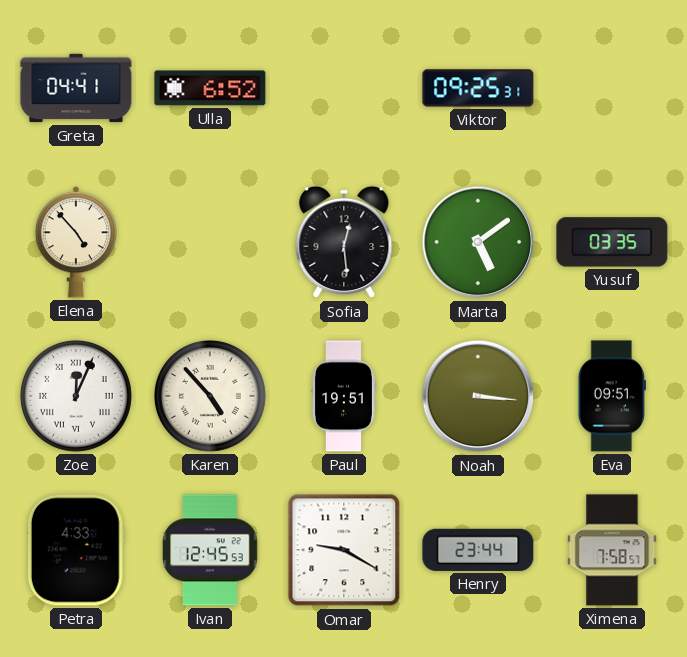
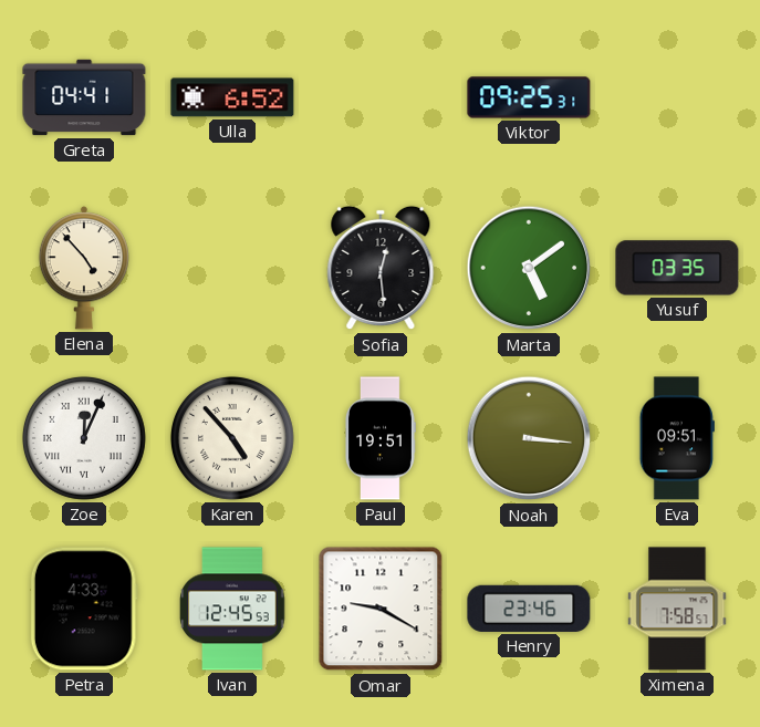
Henry: 23:44 -> 23:46 (529, 609)
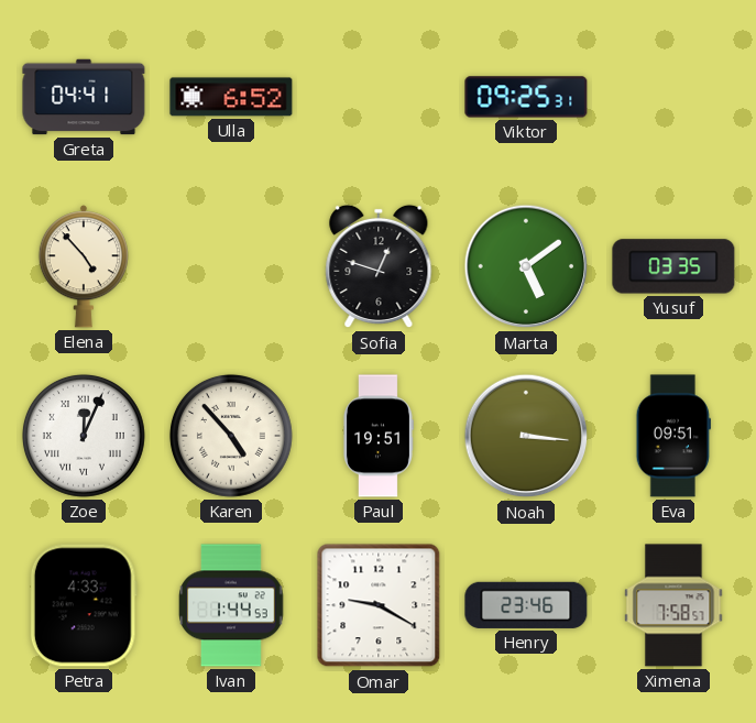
Sofia: 12:29 -> 12:48 (379, 266)
Ivan: 12:45 -> 1:44 (231, 605)
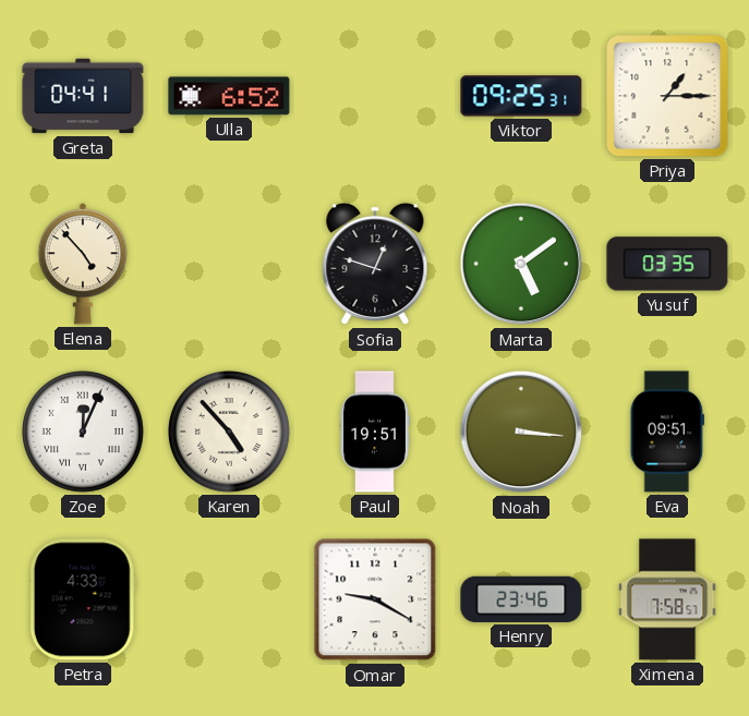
Priya: none -> 1:15 (667, 96)
Ivan: 1:44 -> none (231, 605)
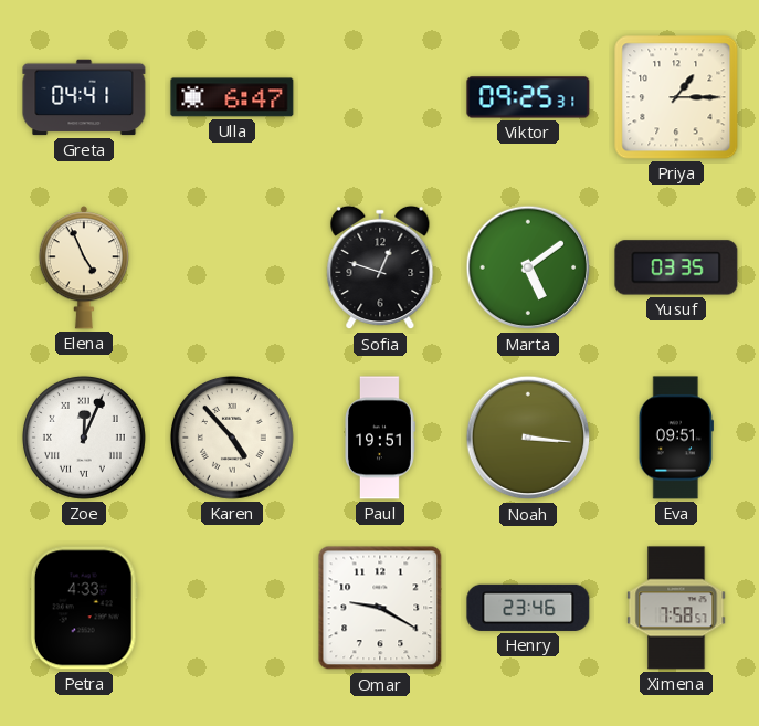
Ulla: 6:52 -> 6:47 (232, 97)
Elena: 4:53 -> 4:56 (84, 267)
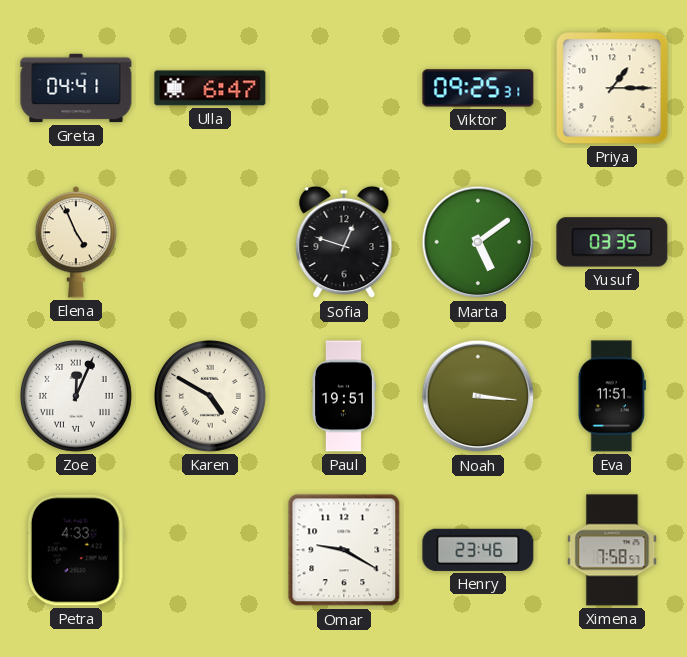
Karen: 4:53 -> 4:50 (210, 396)
Eva: 09:51 -> 11:51 (612, 396)
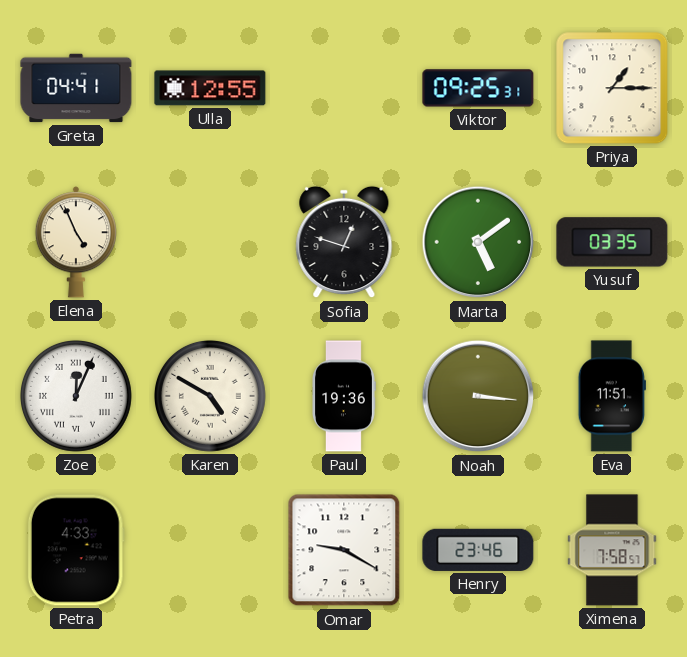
Ulla: 6:47 -> 12:55 (210, 88)
Paul: 19:51 -> 19:36 (344, 396)
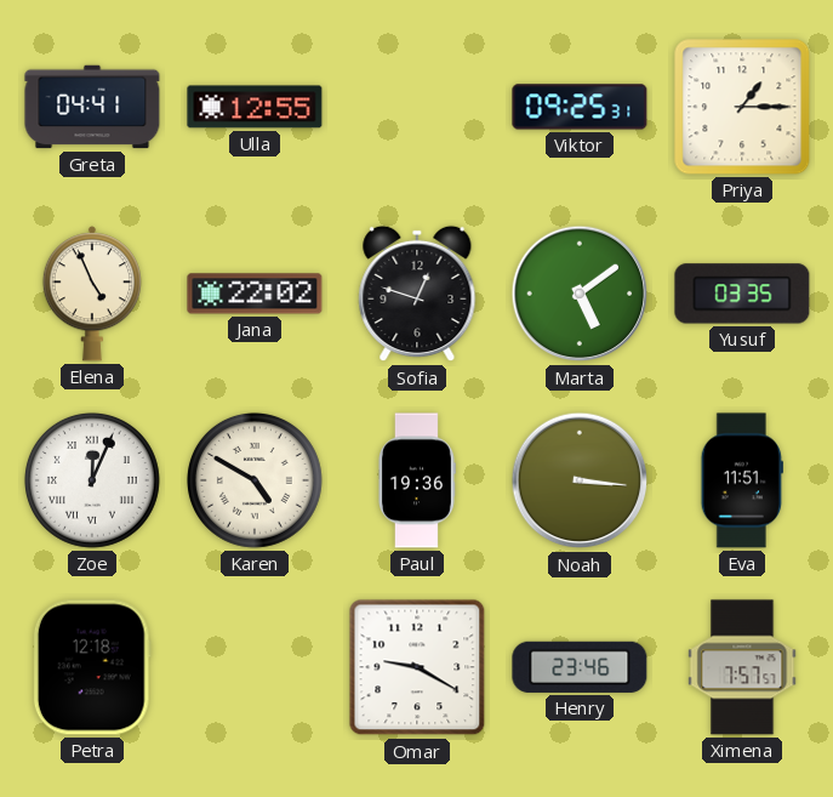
Jana: none -> 22:02 (255, 294)
Petra: 4:33 -> 12:18 (92, 667)
Ximena: 7:58 -> 7:57 (742, 667)
